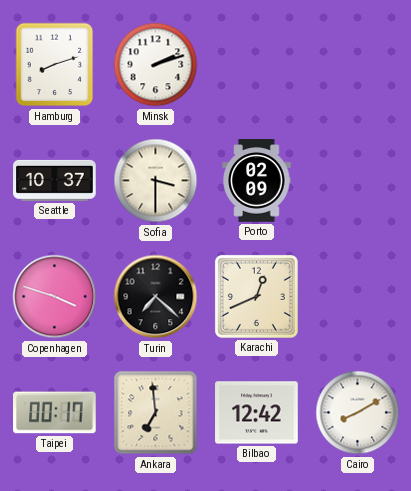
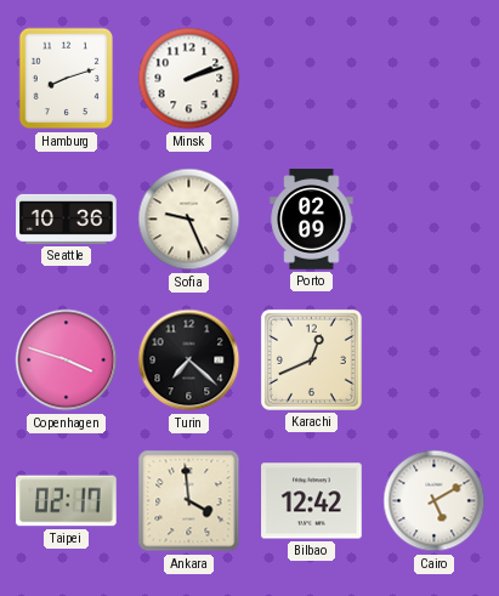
Seattle: 10:37 -> 10:36 (67, 218)
Sofia: 3:30 -> 9:26 (189, 220)
Taipei: 00:17 -> 02:17 (67, 501)
Ankara: 6:59 -> 3:59 (189, 501)
Cairo: 8:10 -> 5:10 (435, 501)
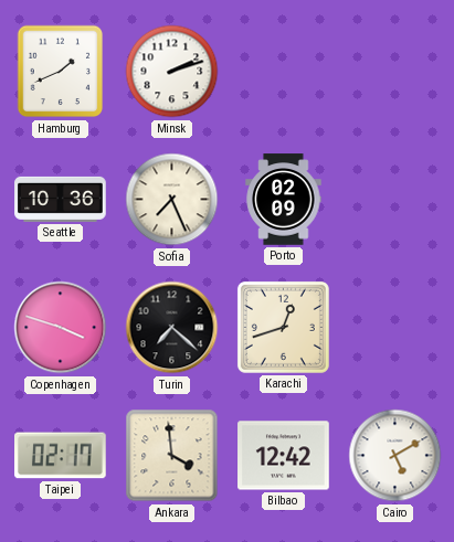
Hamburg: 8:12 -> 1:41 (61, 72)
Sofia: 9:26 -> 7:26 (172, 200)
Karachi: 12:41 -> 12:42 (283, 327)
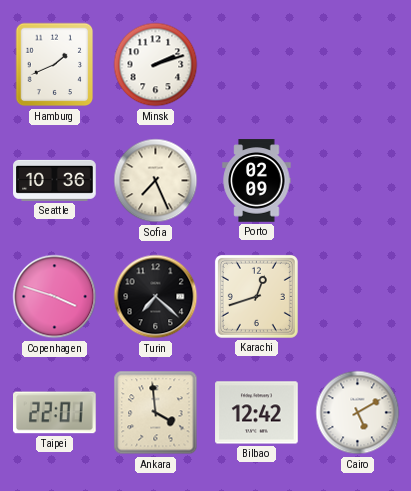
Taipei: 02:17 -> 22:01 (55, 413)
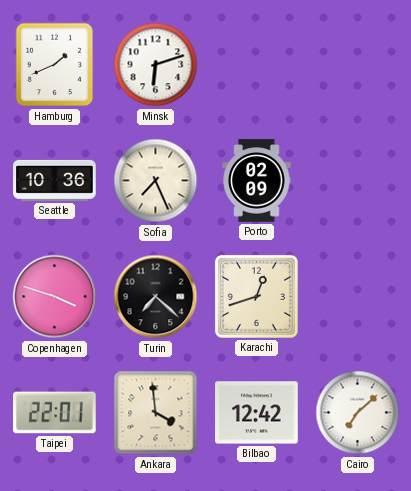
Minsk: 2:12 -> 6:12 (156, 65)
Cairo: 5:10 -> 7:08 (358, 413)
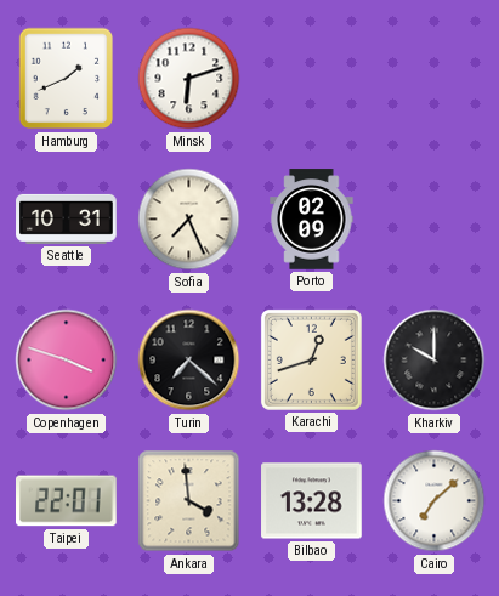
Seattle: 10:36 -> 10:31 (67, 218)
Kharkiv: none -> 10:00 (435, 361)
Bilbao: 12:42 -> 13:28 (312, 501)
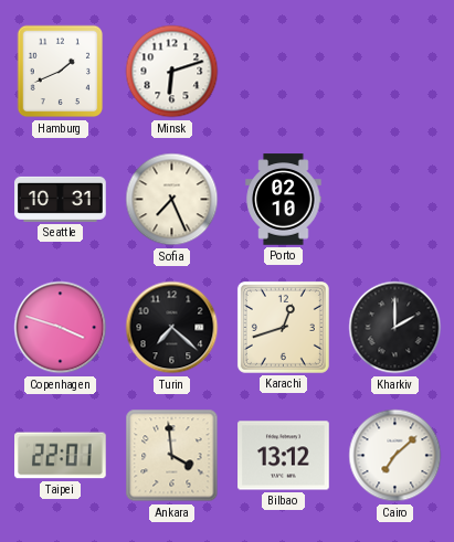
Porto: 02:09 -> 02:10 (284, 200)
Kharkiv: 10:00 -> 2:00 (395, 328)
Bilbao: 13:28 -> 13:12 (284, 456)
